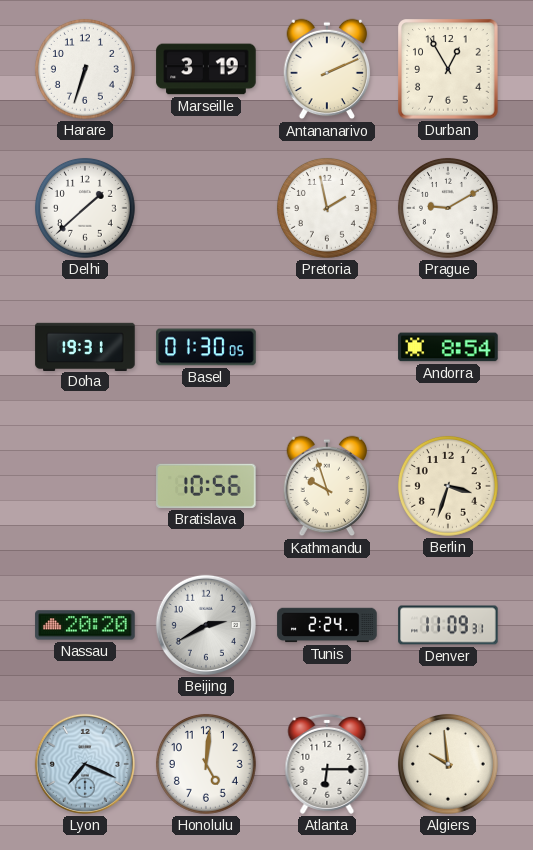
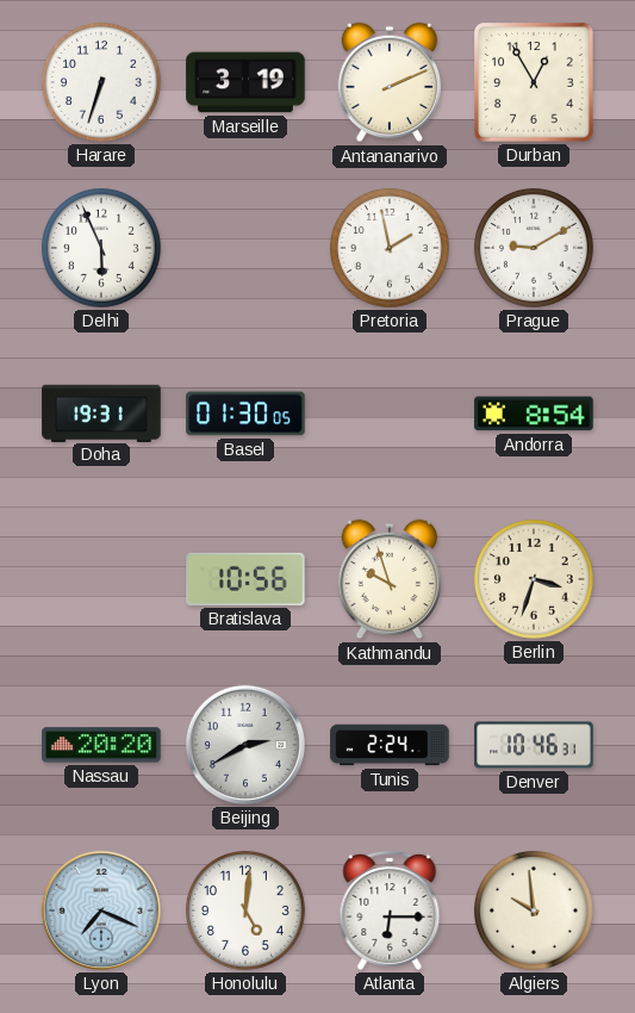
Delhi: 1:38 -> 5:56 (101, 248)
Denver: 11:09 -> 10:46 (534, 745)
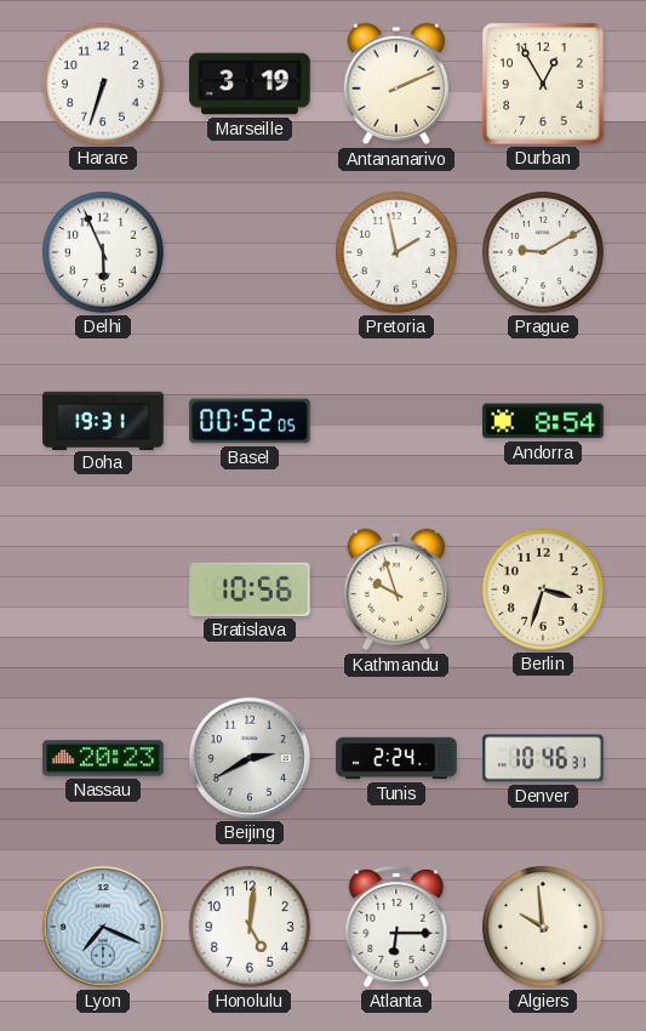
Basel: 01:30 -> 00:52 (250, 421)
Nassau: 20:20 -> 20:23 (103, 758)
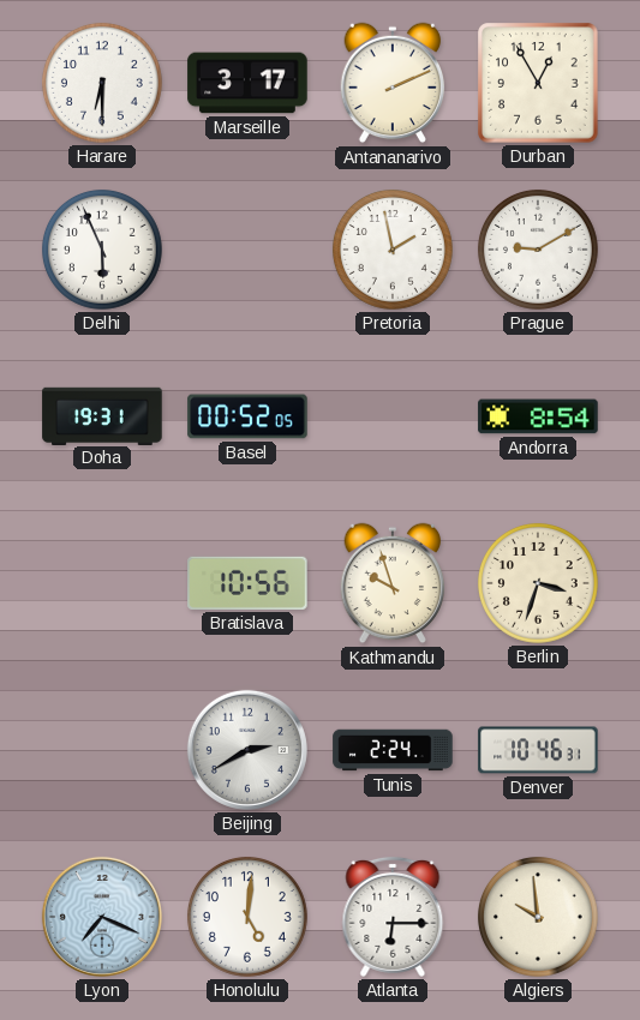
Harare: 6:33 -> 6:30 (102, 83)
Marseille: 3:19 -> 3:17 (247, 83)
Nassau: 20:23 -> none (103, 758)
